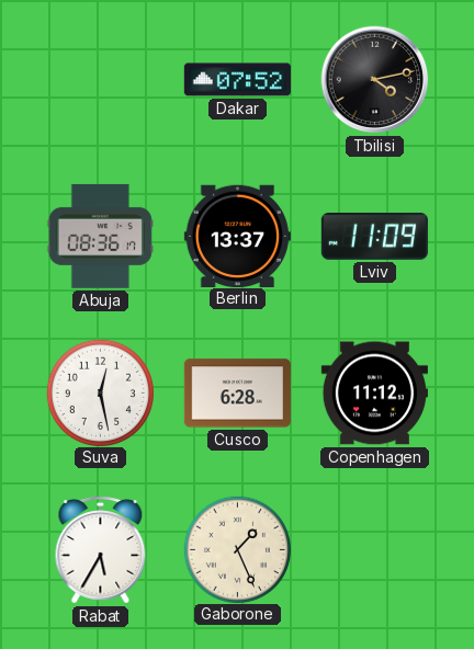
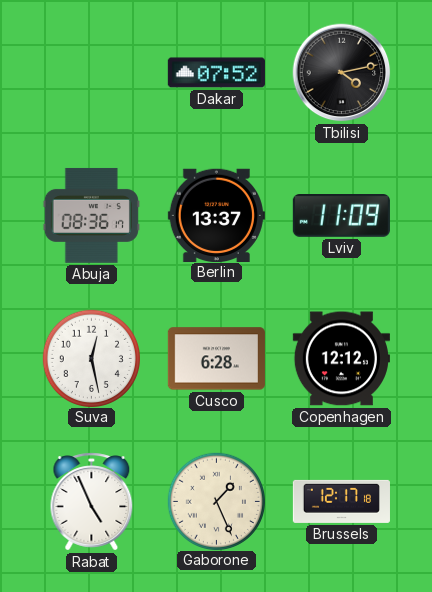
Copenhagen: 11:12 -> 12:12 (341, 359)
Rabat: 5:35 -> 4:56 (92, 502)
Brussels: none -> 12:17 (341, 501)
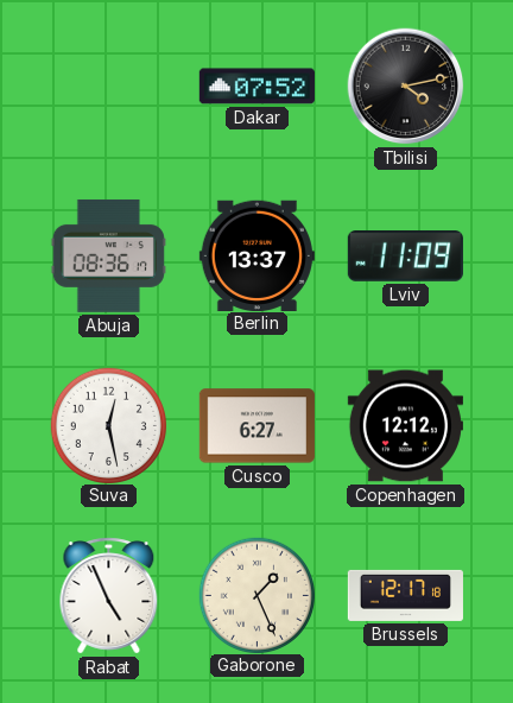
Cusco: 6:28 -> 6:27 (256, 426)
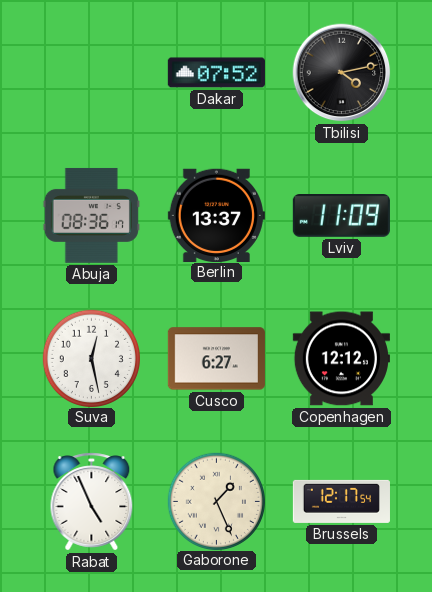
Brussels: 12:17:18 -> 12:17:54 (341, 501)
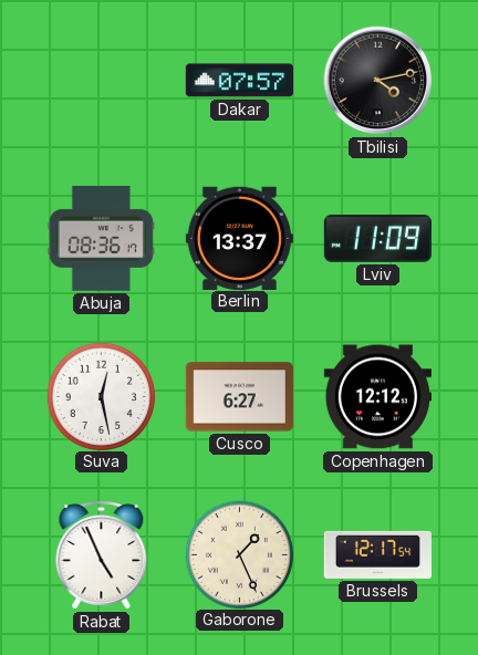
Dakar: 07:52 -> 07:57 (239, 81)
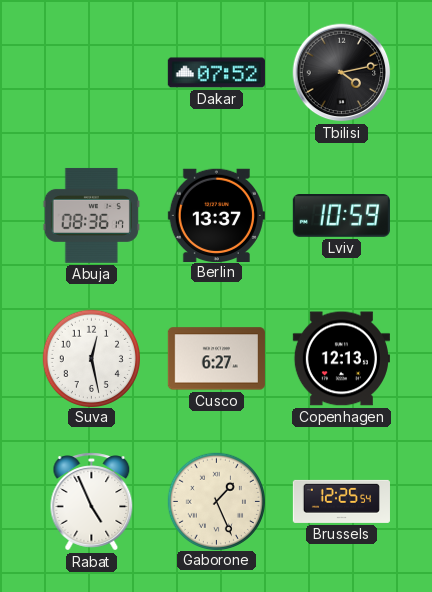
Dakar: 07:57 -> 07:52 (216, 73)
Lviv: 11:09 -> 10:59 (341, 216)
Copenhagen: 12:12 -> 12:13 (341, 359)
Brussels: 12:17 -> 12:25 (341, 501)
